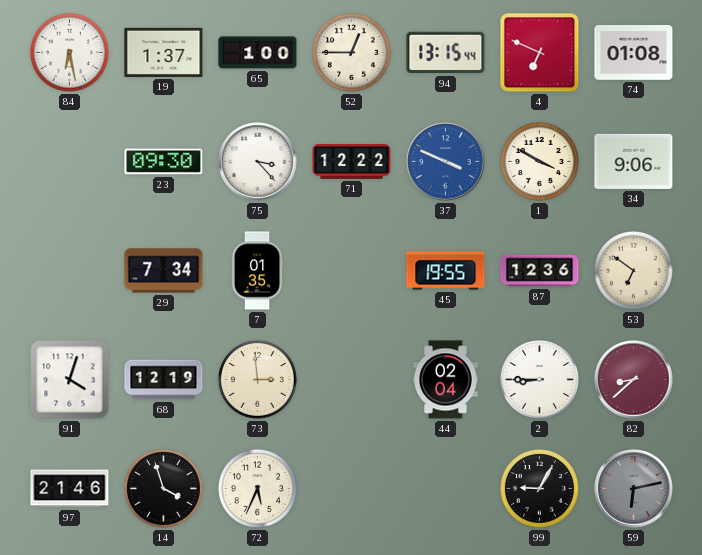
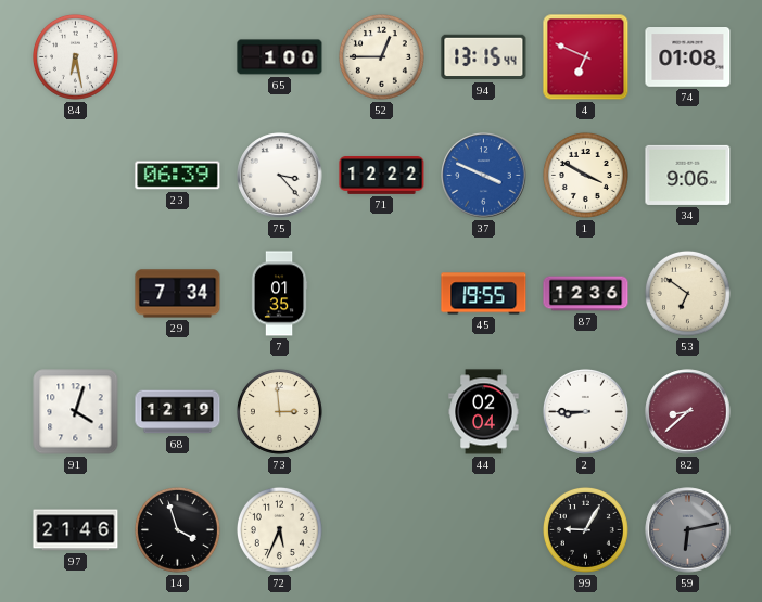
19: 1:37 -> none (164, 52)
23: 09:30 -> 06:39 (178, 176)
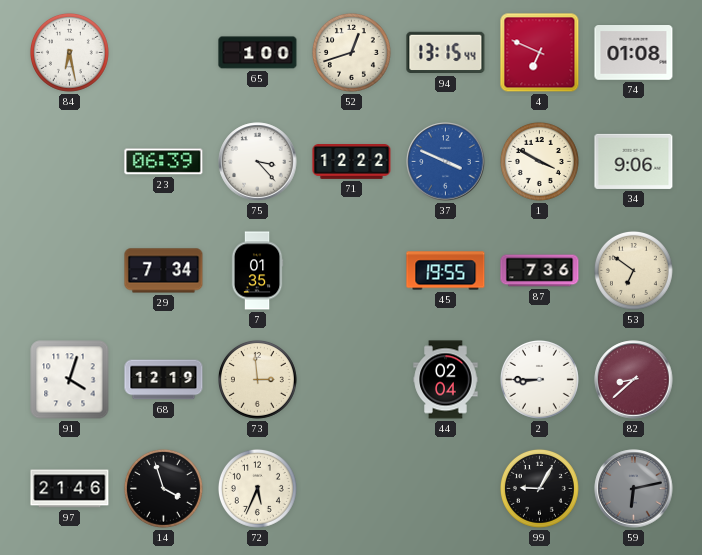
52: 12:45 -> 12:42 (351, 52)
87: 12:36 -> 7:36 (540, 271)
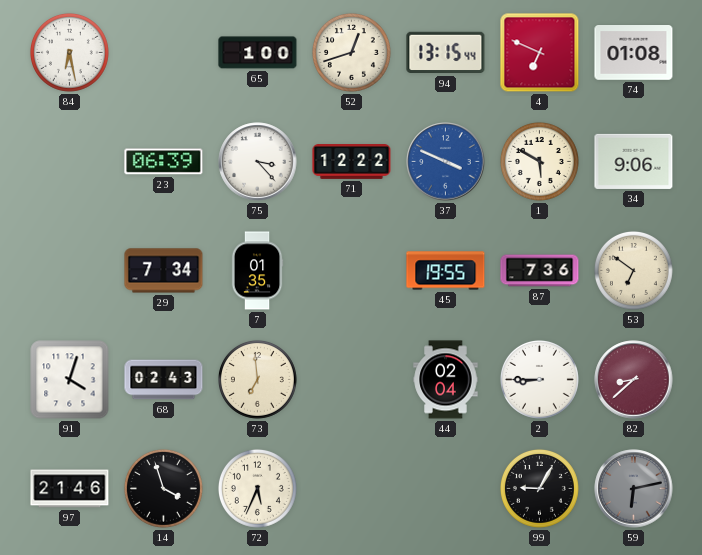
1: 3:50 -> 5:50 (539, 161)
68: 12:19 -> 02:43 (164, 380)
73: 2:59 -> 6:59 (257, 379)
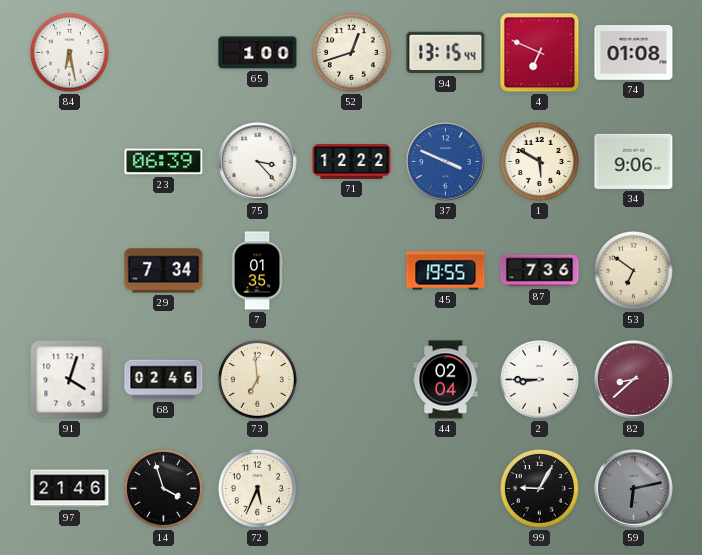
68: 02:43 -> 02:46 (164, 380)
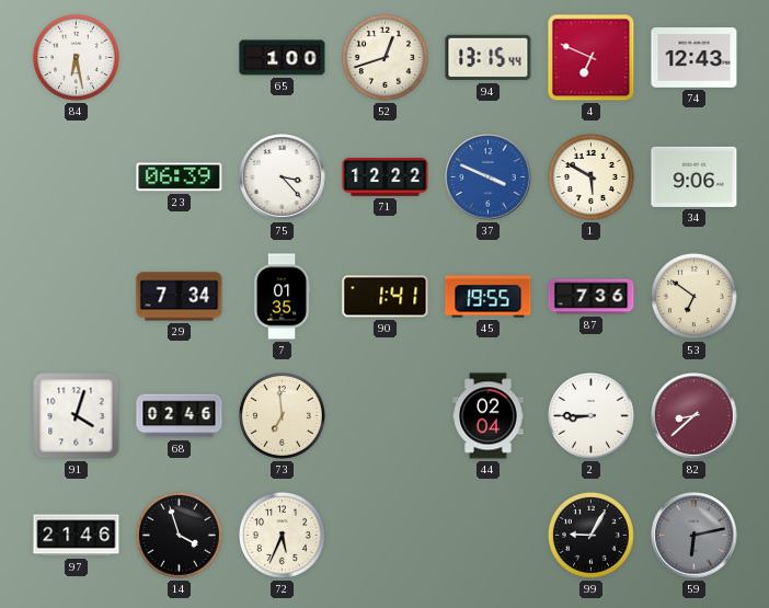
74: 01:08 -> 12:43 (695, 58)
90: none -> 1:41 (386, 297)
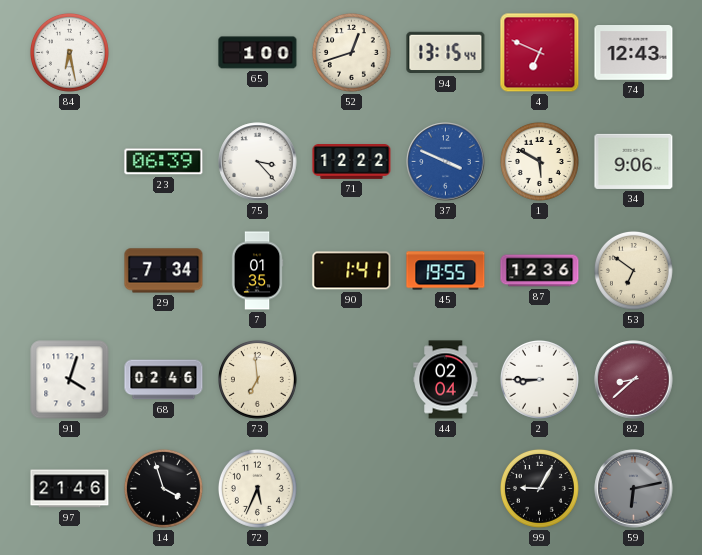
87: 7:36 -> 12:36 (540, 271)
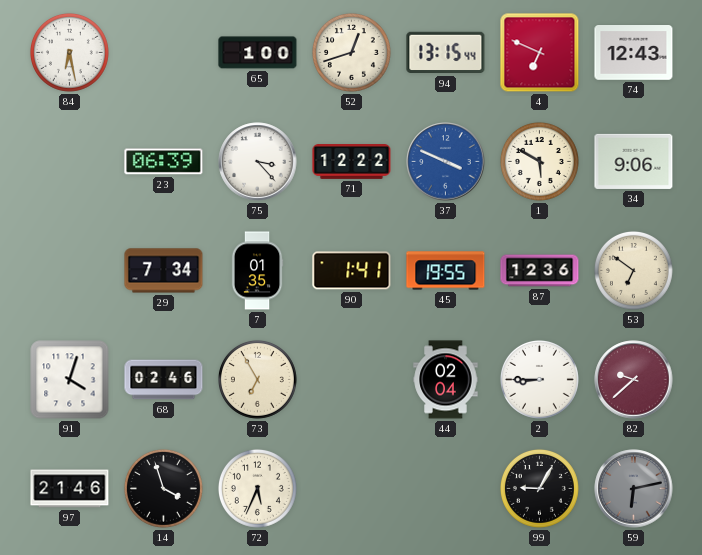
73: 6:59 -> 6:55 (257, 379)
82: 8:38 -> 9:38 (634, 380)
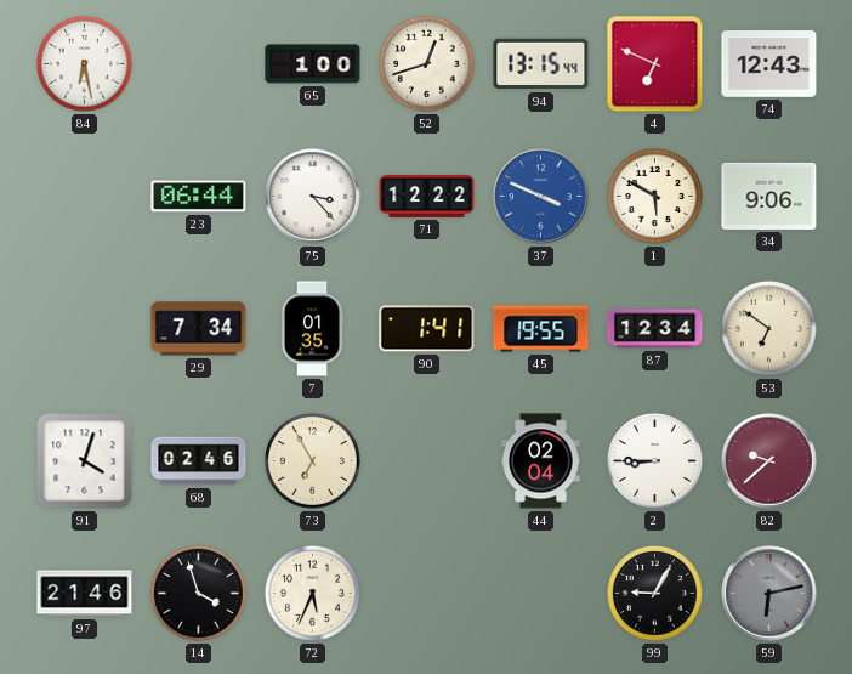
23: 06:39 -> 06:44 (199, 197)
87: 12:36 -> 12:34 (655, 329)
